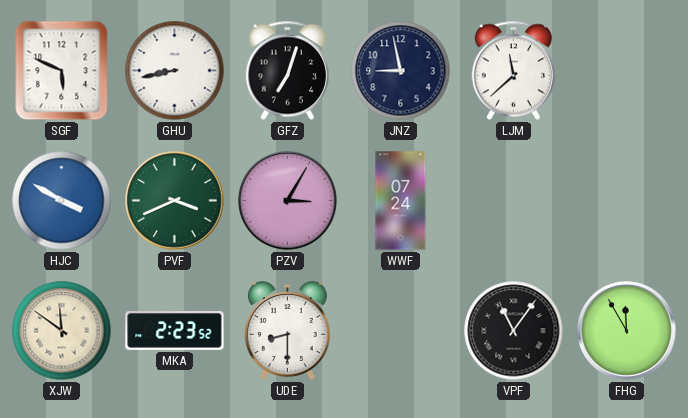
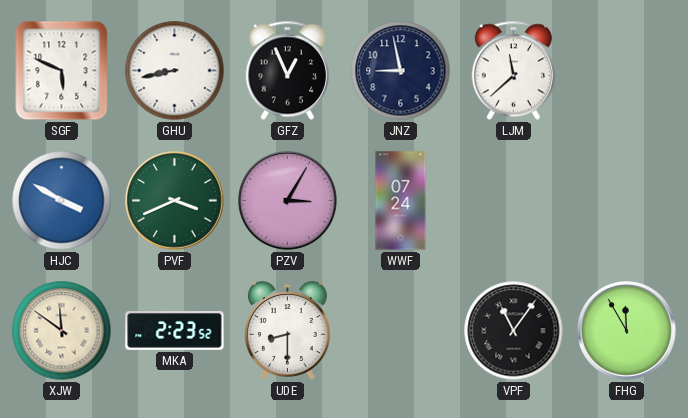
GFZ: 7:03 -> 12:56 (287, 71)
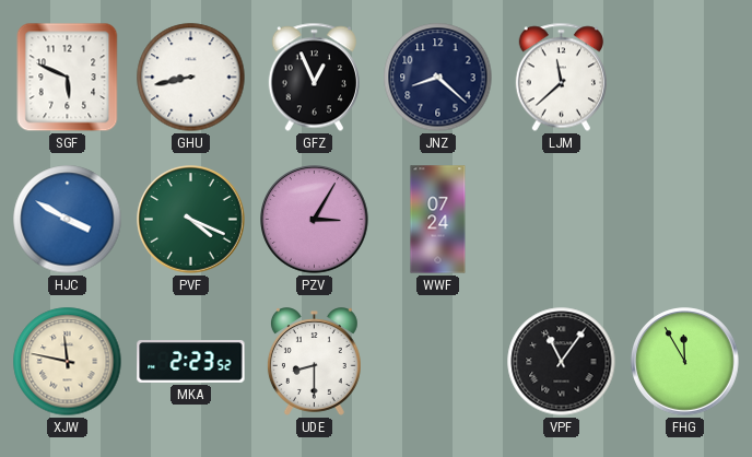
JNZ: 8:58 -> 8:22 (438, 78)
PVF: 3:41 -> 4:19 (191, 220)
XJW: 11:51 -> 11:47 (68, 362)
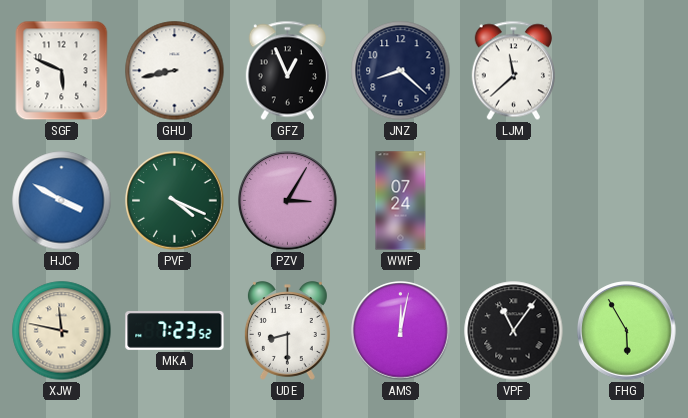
MKA: 2:23 -> 7:23 (175, 331)
AMS: none -> 12:02 (401, 331)
FHG: 11:55 -> 5:55 (627, 331)
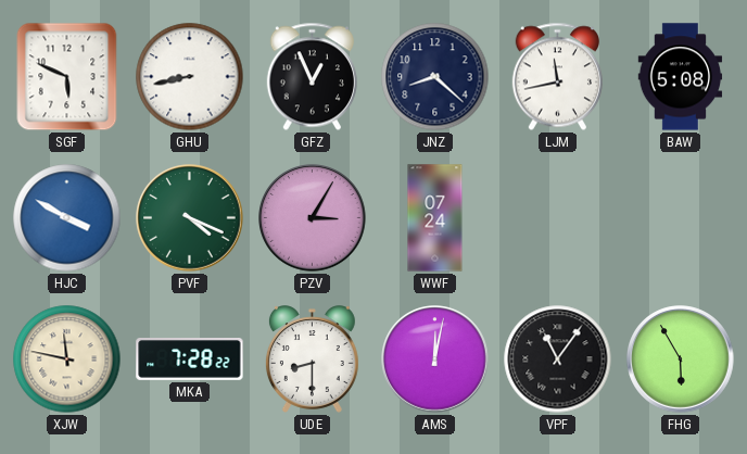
LJM: 11:38 -> 11:43 (557, 77)
BAW: none -> 5:08 (681, 77)
MKA: 7:23 -> 7:28 (190, 360)
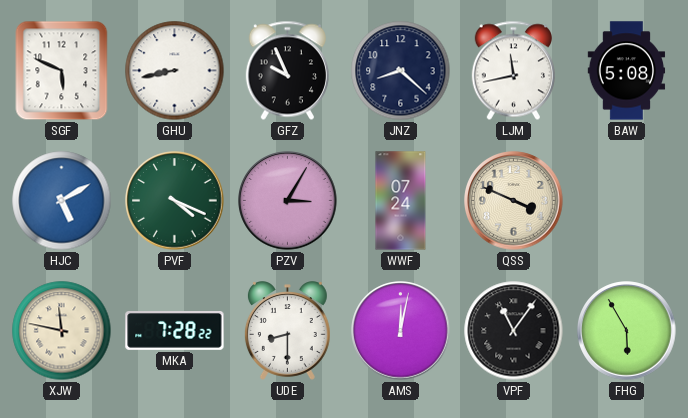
GFZ: 12:56 -> 9:56 (287, 71)
HJC: 3:50 -> 5:10 (62, 201)
QSS: none -> 3:49 (514, 201)
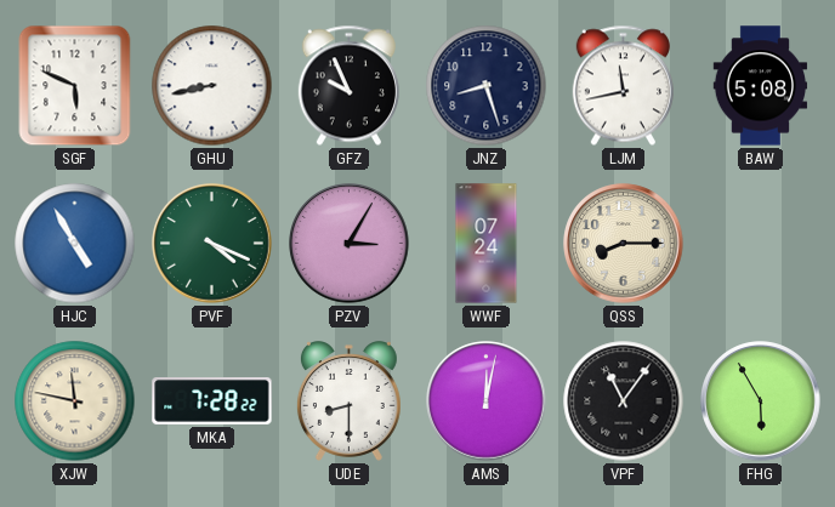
JNZ: 8:22 -> 8:27 (487, 86)
HJC: 5:10 -> 4:55 (75, 244)
QSS: 3:49 -> 8:15 (624, 244)
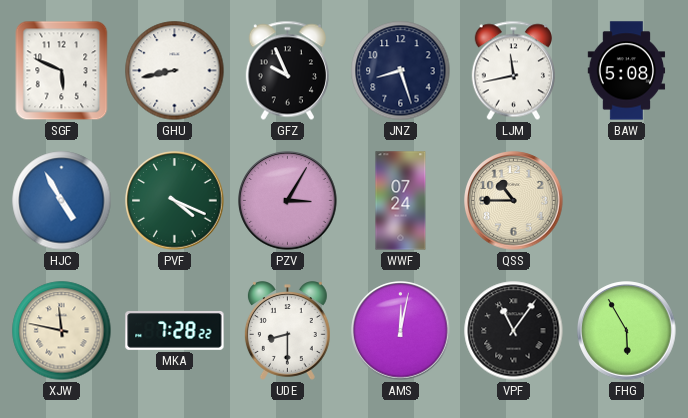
QSS: 8:15 -> 10:45 (514, 201)
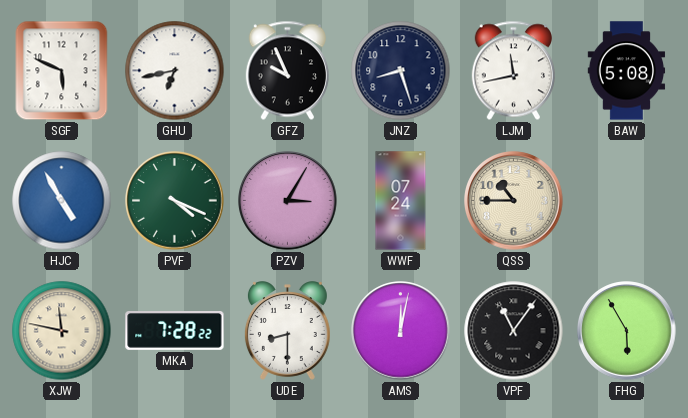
GHU: 8:43 -> 6:43 (175, 71)
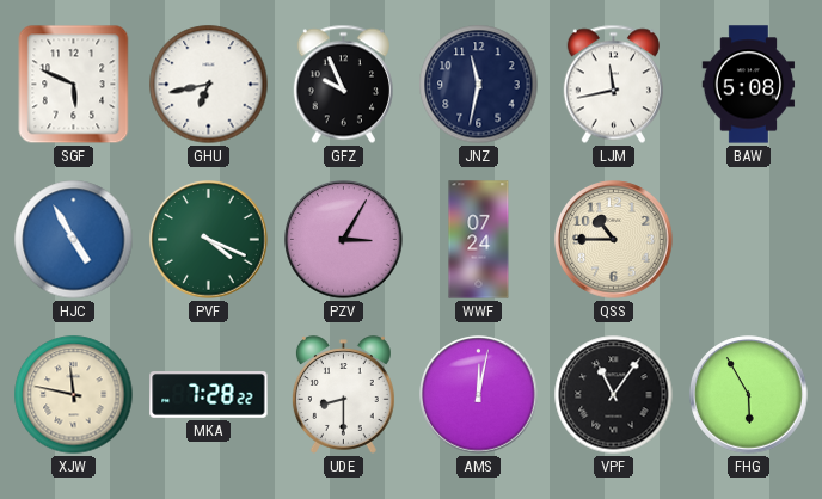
JNZ: 8:27 -> 11:32 (479, 85)
